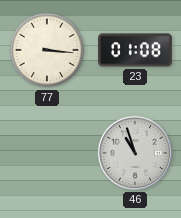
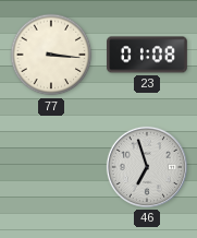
46: 10:57 -> 6:57 (147, 167)
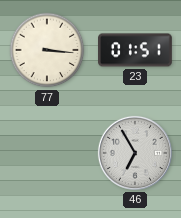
23: 01:08 -> 01:51 (136, 50)
46: 6:57 -> 6:55 (135, 153)
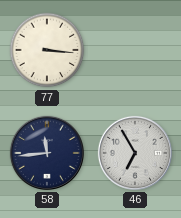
23: 01:51 -> none (136, 50)
58: none -> 11:44 (47, 153)
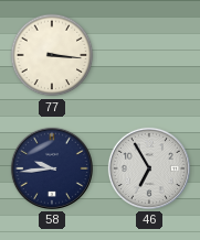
58: 11:44 -> 9:44 (52, 168)
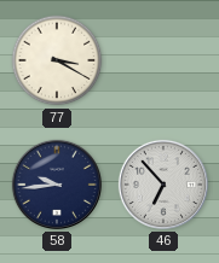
77: 3:16 -> 3:20 (57, 60)
46: 6:55 -> 6:53 (163, 185)
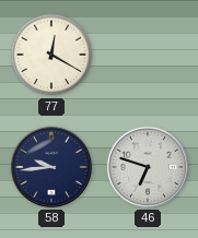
77: 3:20 -> 12:20 (51, 55)
46: 6:53 -> 6:48 (148, 167)
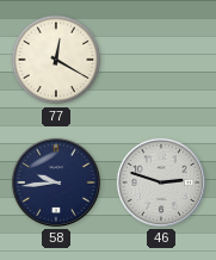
46: 6:48 -> 2:48 (161, 182)
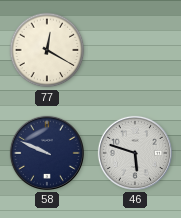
58: 9:44 -> 9:49 (47, 153)
46: 2:48 -> 5:48 (135, 153)
